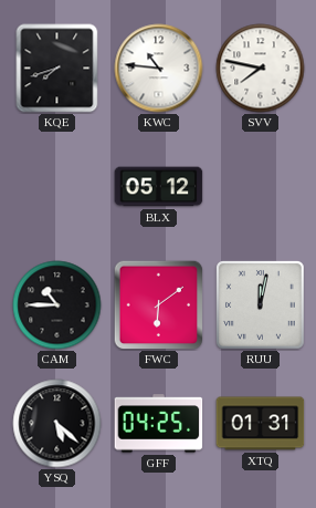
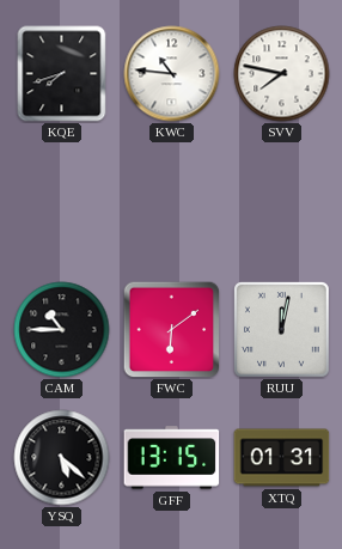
BLX: 05:12 -> none (159, 187)
GFF: 04:25 -> 13:15 (172, 458)
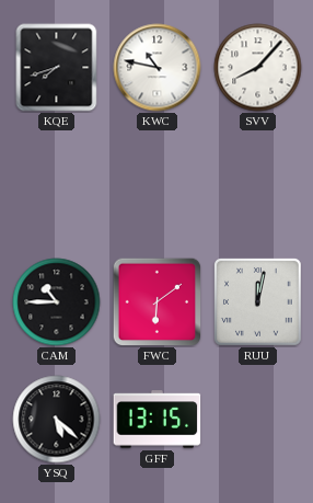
KWC: 10:46 -> 10:47 (158, 68)
SVV: 7:47 -> 8:07 (258, 68)
XTQ: 01:31 -> none (282, 458)
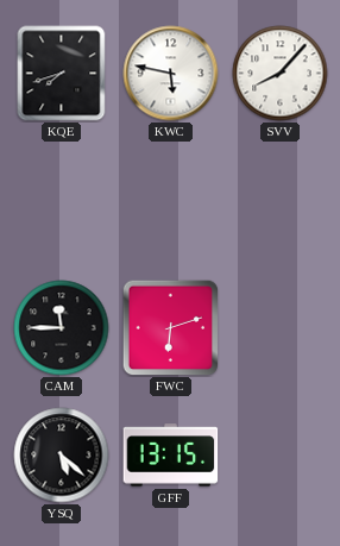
KWC: 10:47 -> 5:47 (171, 74)
CAM: 10:45 -> 11:45 (62, 328)
FWC: 6:09 -> 6:12 (170, 327)
RUU: 12:02 -> none (258, 302)
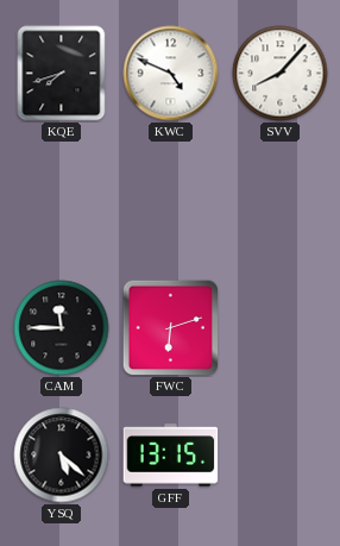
KWC: 5:47 -> 4:49 (171, 74)
